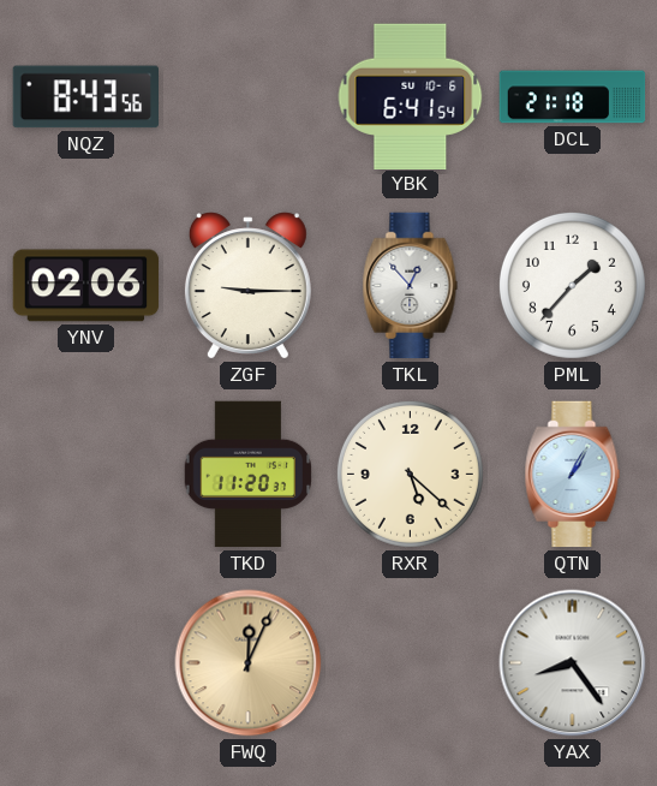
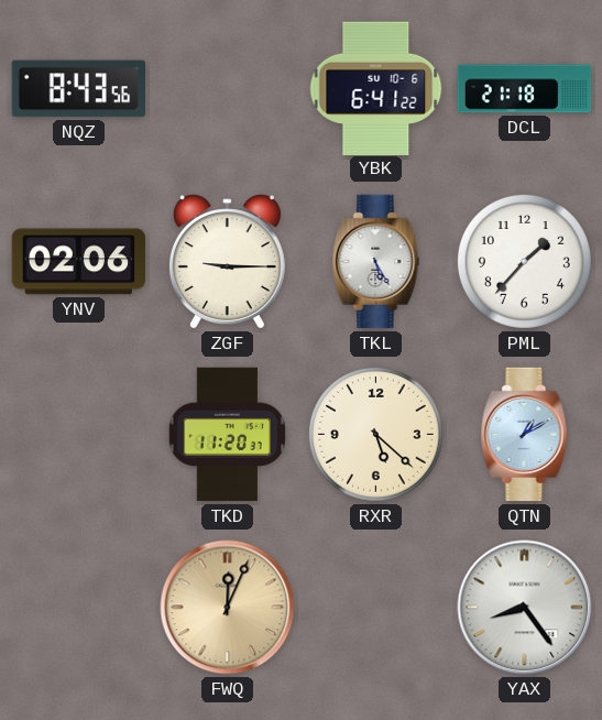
YBK: 6:41:54 -> 6:41:22 (376, 88)
TKL: 12:53 -> 5:25 (376, 262)
QTN: 1:05 -> 1:10 (525, 435)
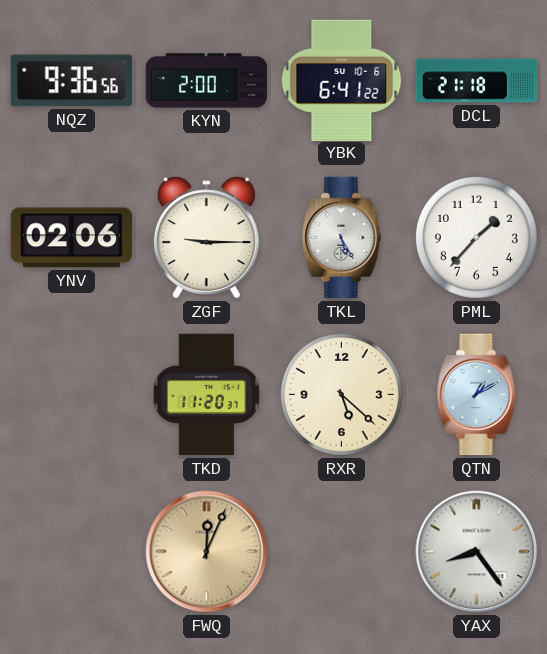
NQZ: 8:43 -> 9:36 (71, 81)
KYN: none -> 2:00 (207, 81)
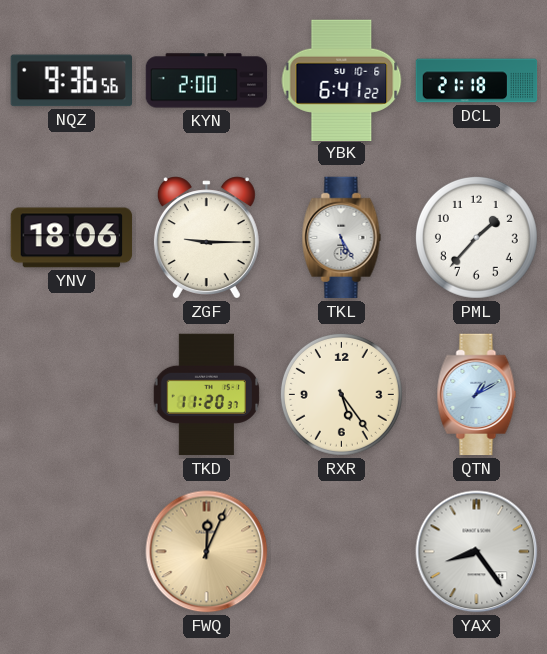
YNV: 02:06 -> 18:06 (72, 238)
RXR: 5:22 -> 5:24 (341, 394)
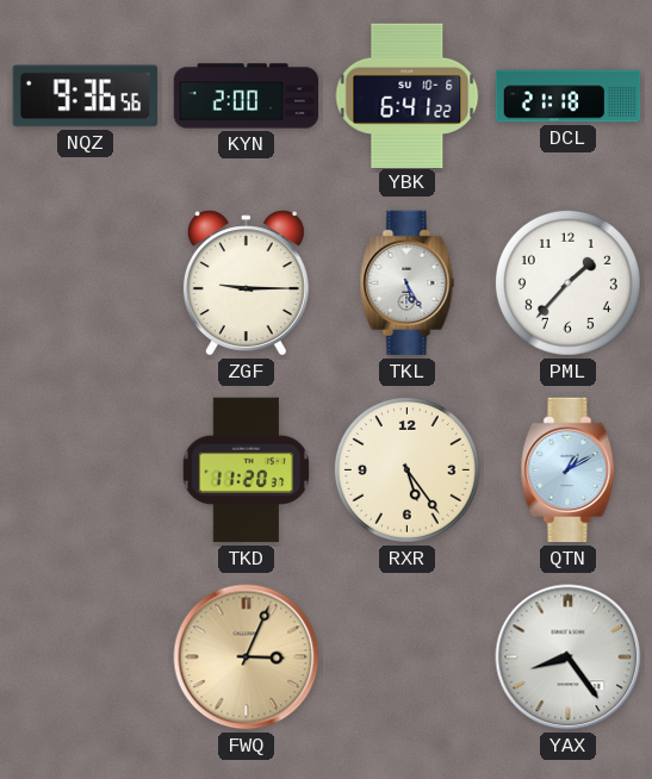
YNV: 18:06 -> none (72, 238)
FWQ: 12:04 -> 3:04 (247, 658)
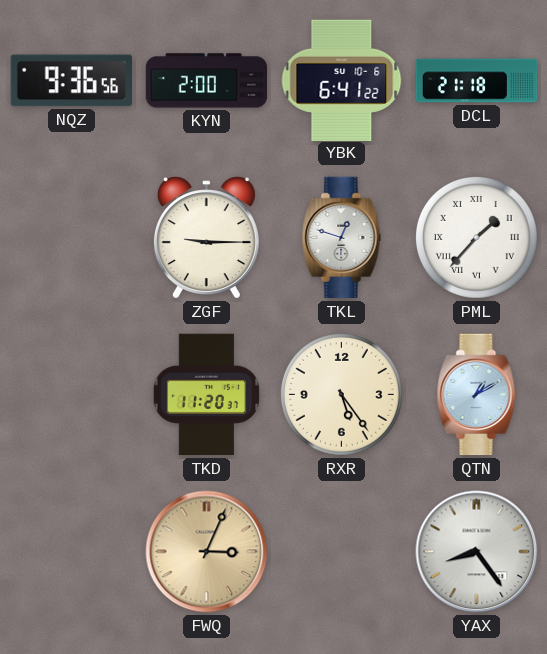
TKL: 5:25 -> 12:48 (342, 238)
PML numerals: Arabic -> Roman (476, 237)
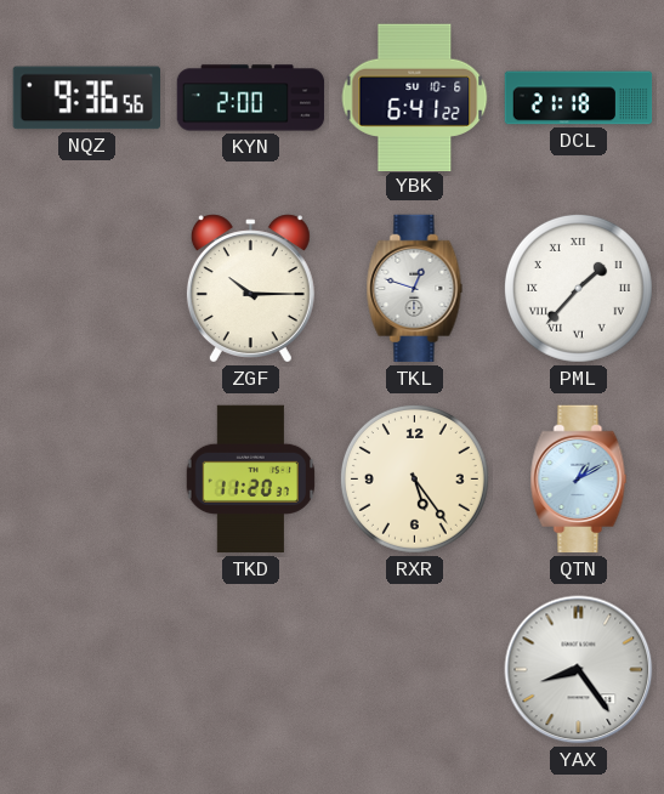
ZGF: 9:15 -> 10:15 (250, 289)
FWQ: 3:04 -> none (207, 552)
